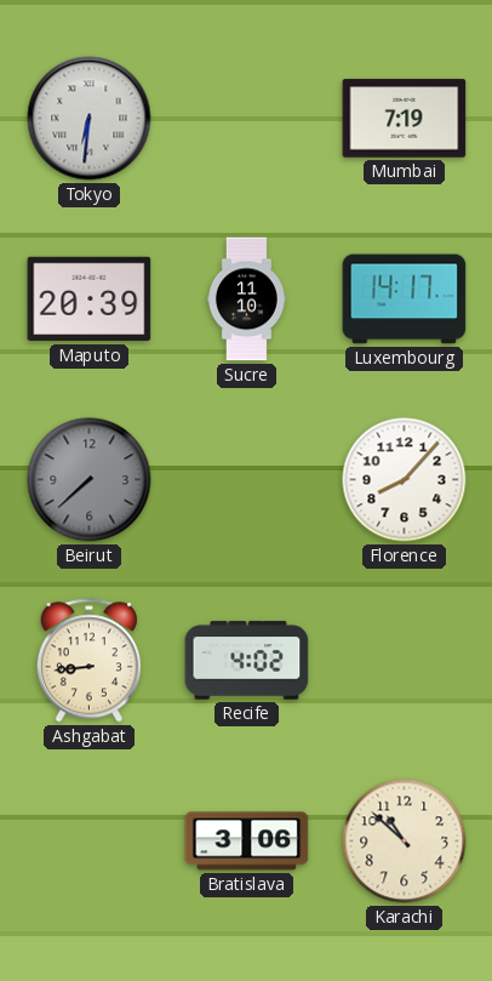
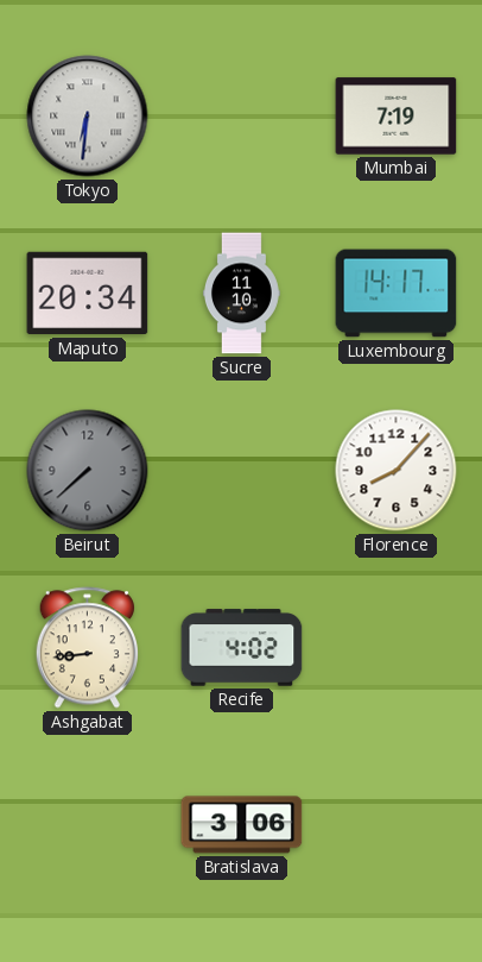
Maputo: 20:39 -> 20:34 (88, 294)
Karachi: 10:52 -> none (405, 842)
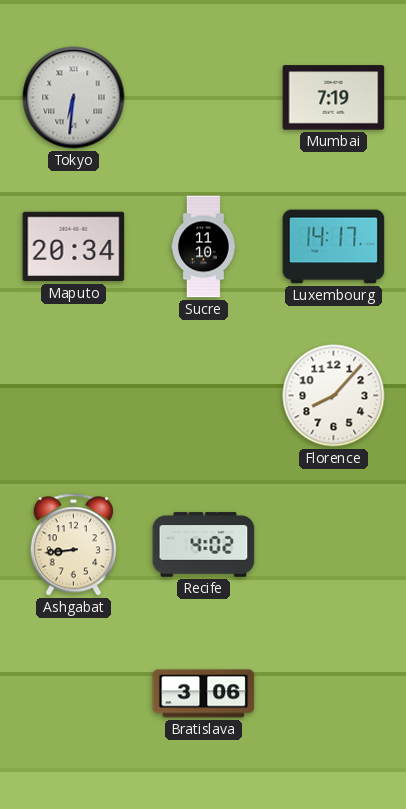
Beirut: 7:38 -> none (88, 471)
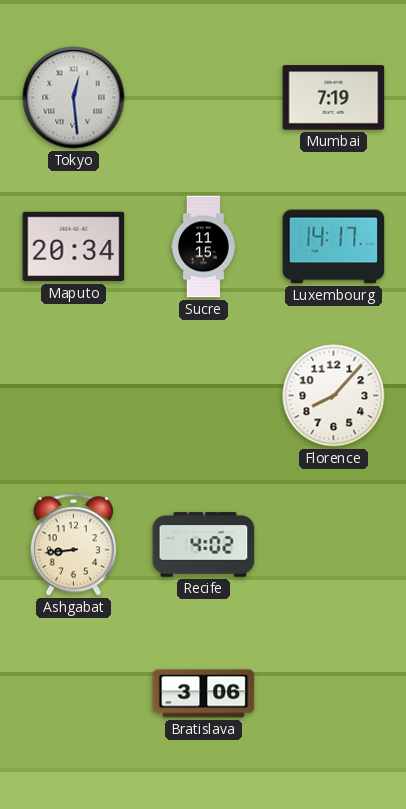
Tokyo: 6:31 -> 12:29 (74, 98)
Sucre: 11:10 -> 11:15 (203, 247)
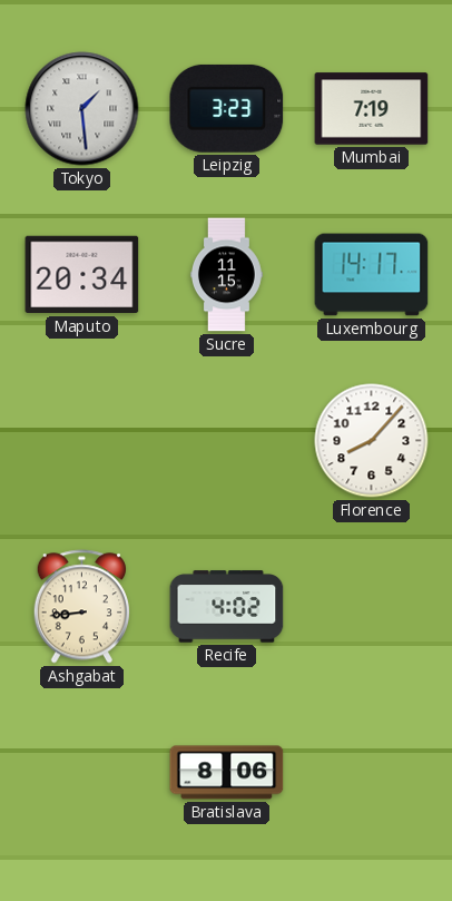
Tokyo: 12:29 -> 1:29 (82, 109)
Leipzig: none -> 3:23 (227, 108)
Bratislava: 3:06 -> 8:06 (227, 773)
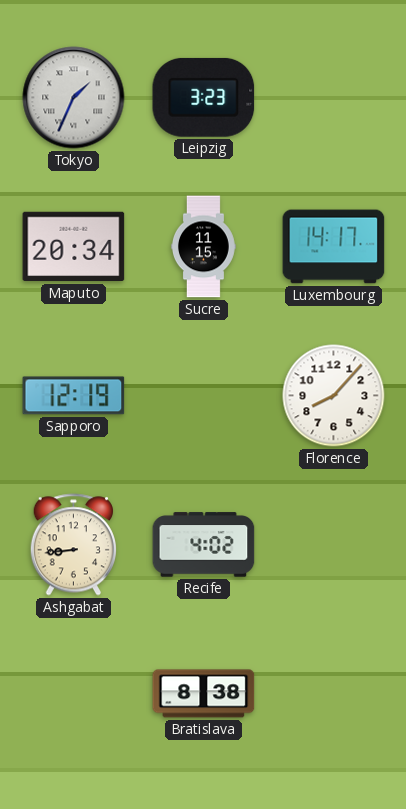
Tokyo: 1:29 -> 1:34 (74, 98)
Mumbai: 7:19 -> none (372, 109)
Sapporo: none -> 12:19 (74, 396)
Bratislava: 8:06 -> 8:38 (204, 694)
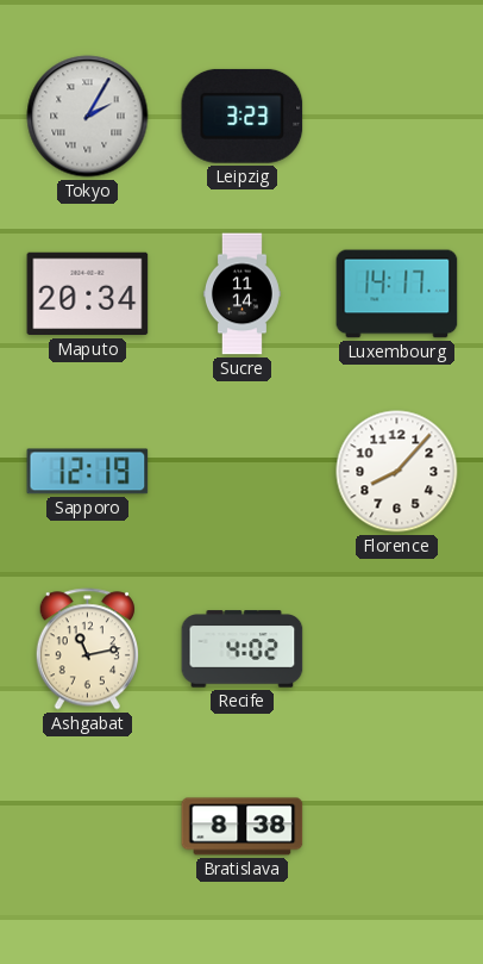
Tokyo: 1:34 -> 2:05 (88, 117)
Sucre: 11:15 -> 11:14 (241, 294)
Ashgabat: 8:44 -> 11:13 (87, 649)
